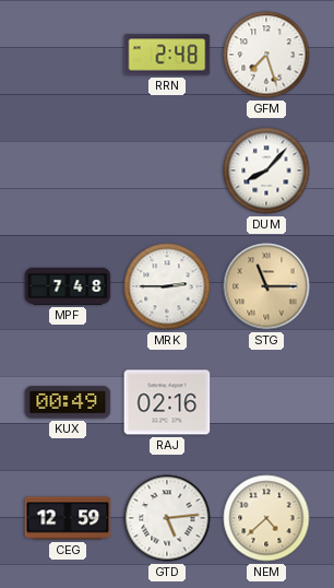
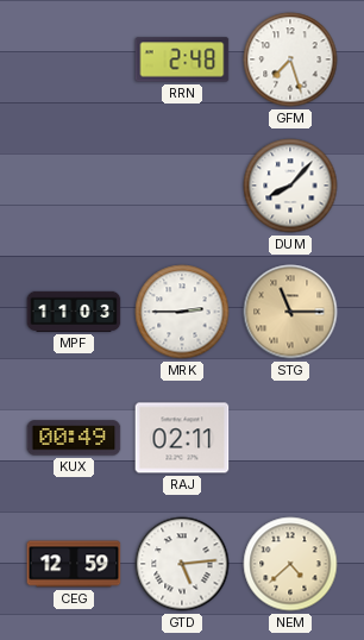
MPF: 7:48 -> 11:03 (74, 312)
RAJ: 02:16 -> 02:11 (182, 438)
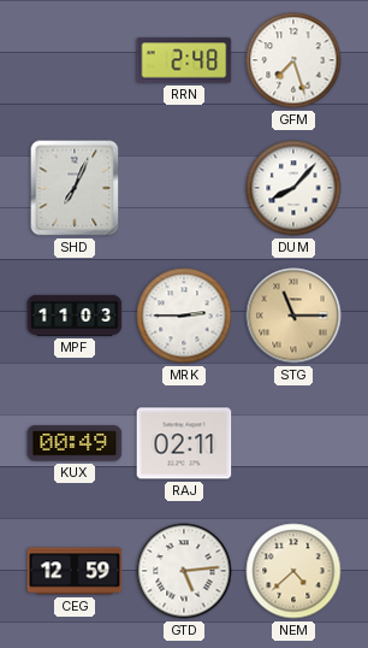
SHD: none -> 7:04 (75, 188)
